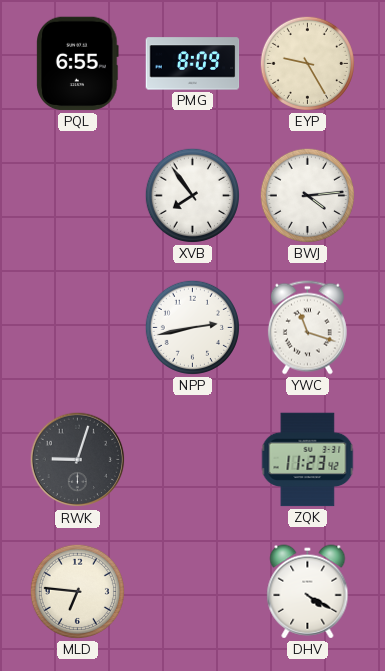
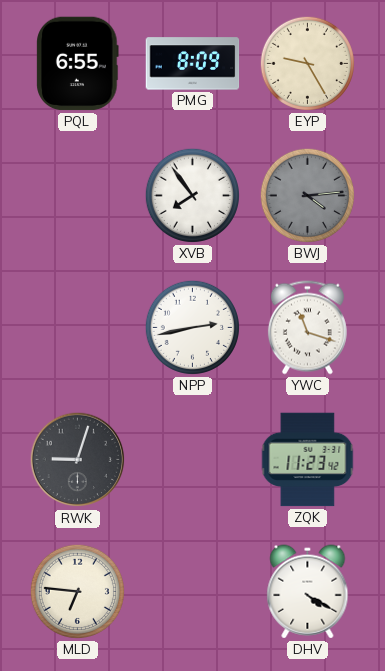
BWJ dial: white -> grey (307, 195)
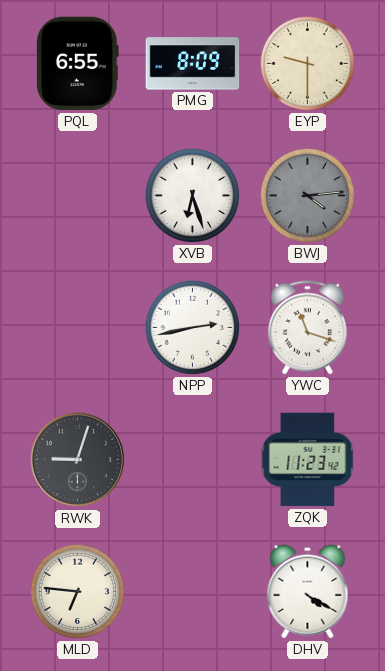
EYP: 9:25 -> 9:30 (307, 63)
XVB: 7:54 -> 6:27 (192, 195)
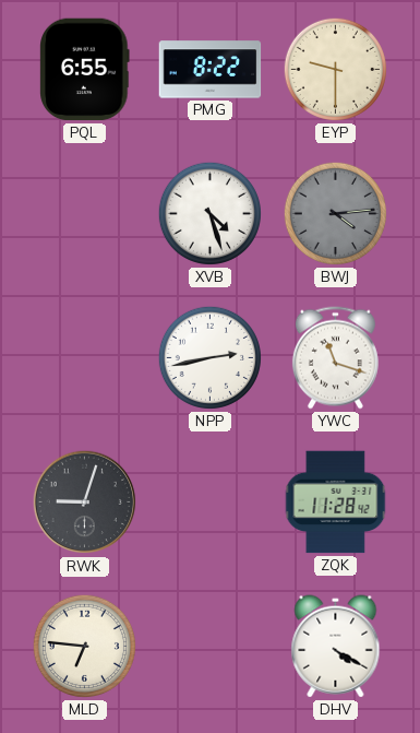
PMG: 8:09 -> 8:22 (211, 70)
XVB: 6:27 -> 4:27 (209, 213)
ZQK: 11:23 -> 11:28 (336, 503)
